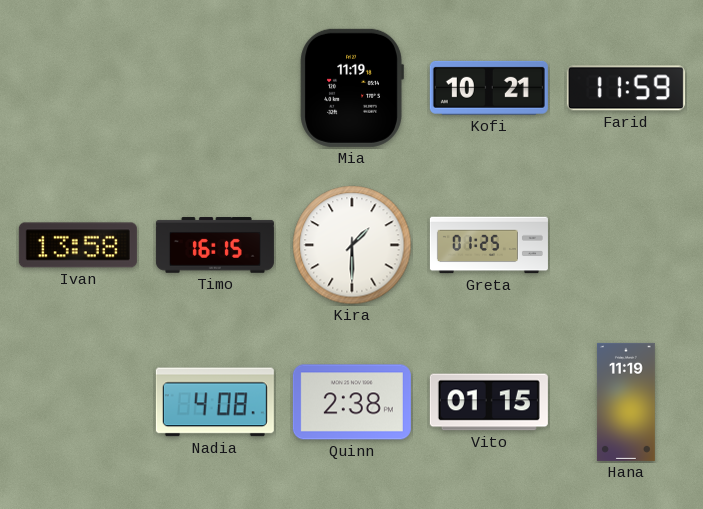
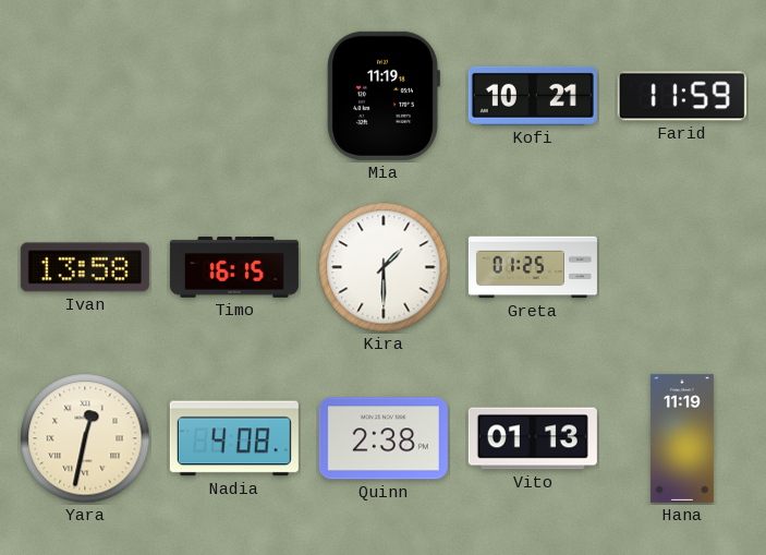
Yara: none -> 12:32 (85, 438)
Vito: 01:15 -> 01:13 (533, 438)
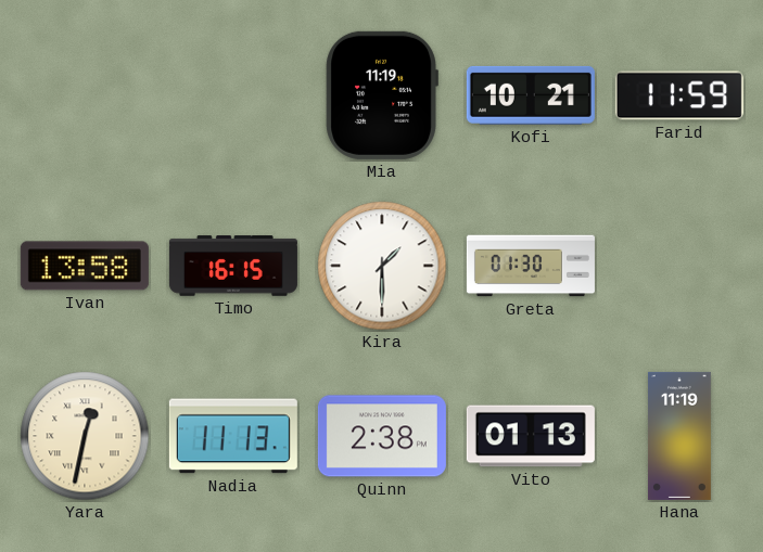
Greta: 01:25 -> 01:30 (531, 266)
Nadia: 4:08 -> 11:13 (233, 436)
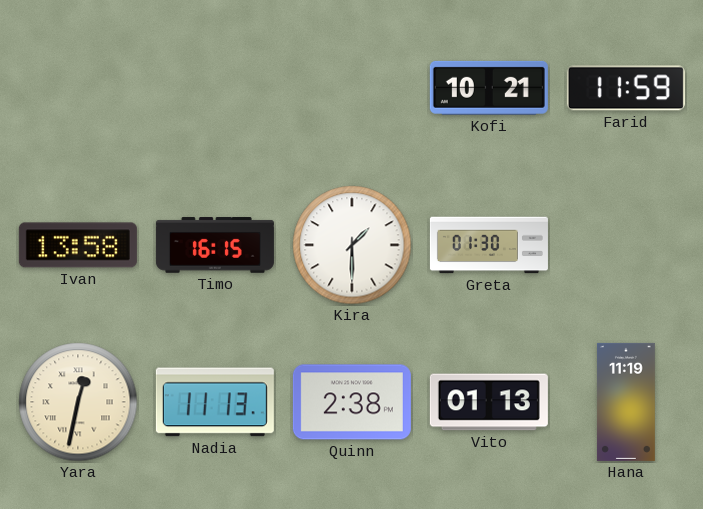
Mia: 11:19 -> none (382, 95)
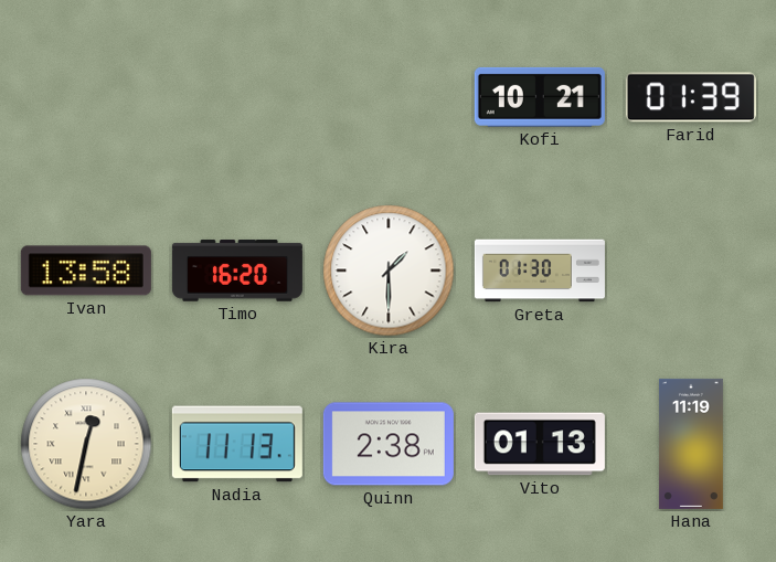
Farid: 11:59 -> 01:39 (691, 97)
Timo: 16:15 -> 16:20 (237, 271)
